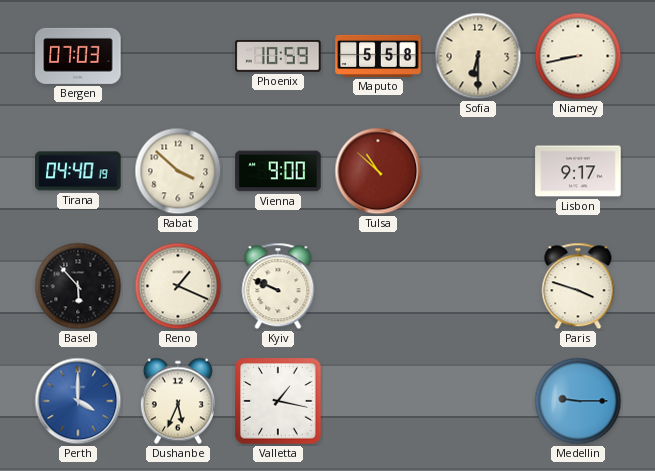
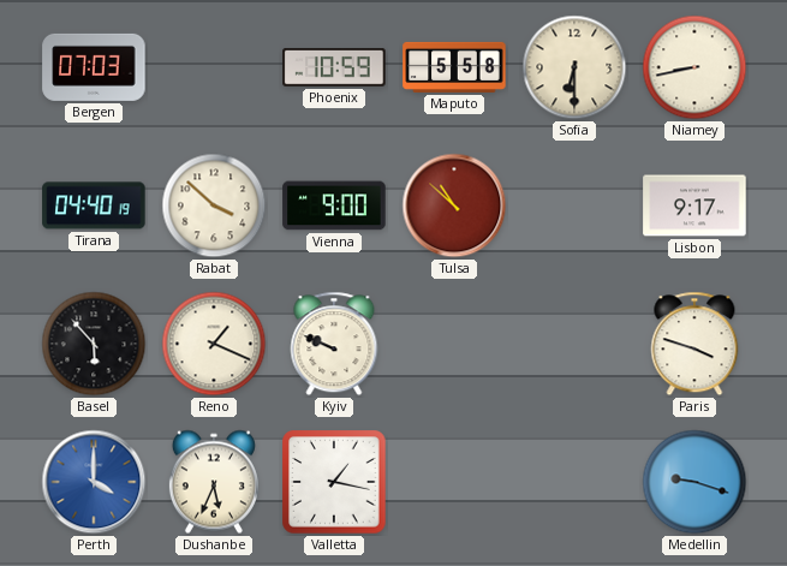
Medellin: 9:15 -> 9:18 (694, 482)
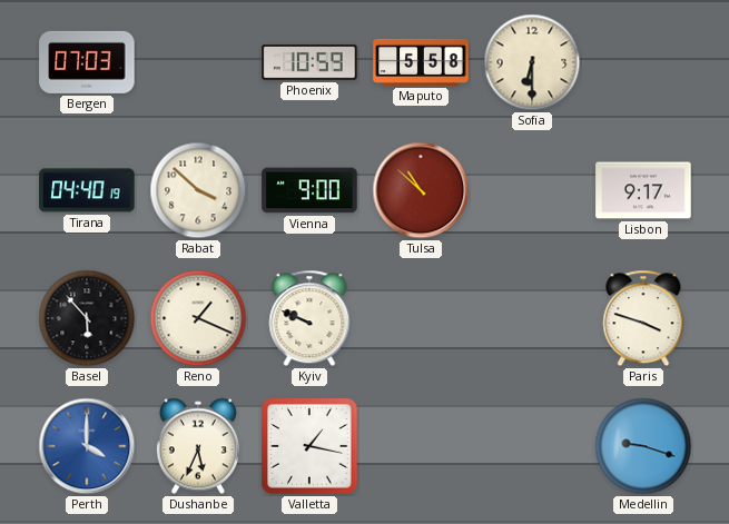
Niamey: 8:43 -> none (694, 67)
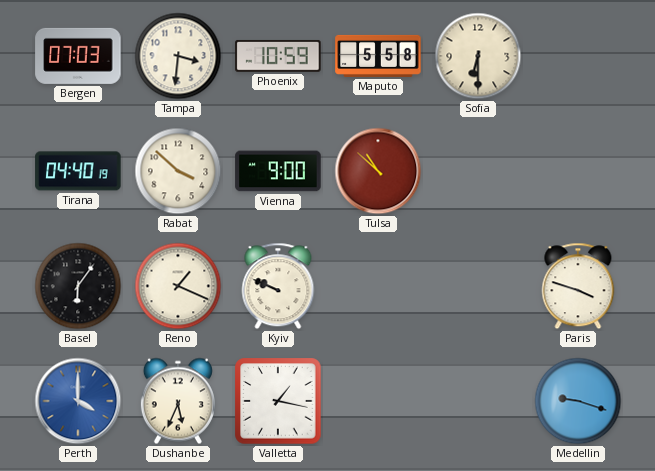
Tampa: none -> 3:31 (178, 56)
Lisbon: 9:17 -> none (643, 190)
Basel: 5:53 -> 6:06 (78, 286)
